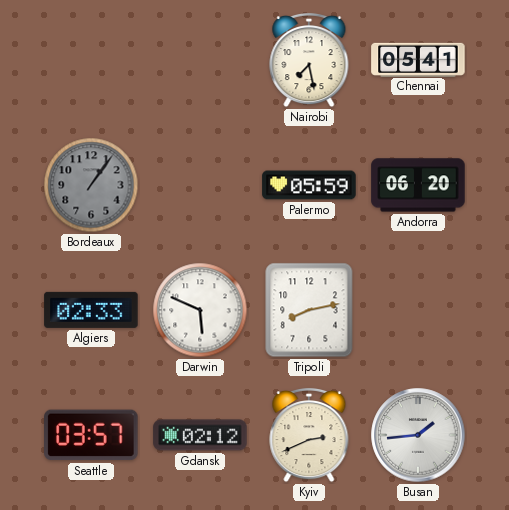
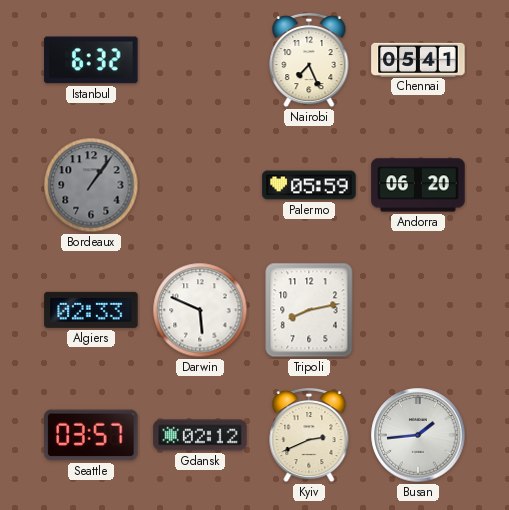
Istanbul: none -> 6:32 (91, 60)
Nairobi: 7:28 -> 7:26 (309, 60)
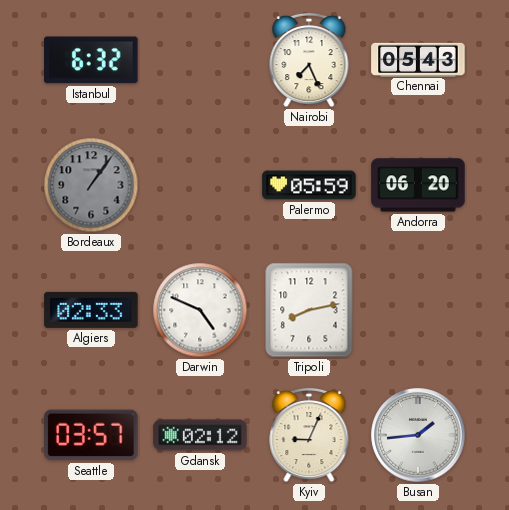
Chennai: 05:41 -> 05:43 (418, 59)
Darwin: 5:49 -> 4:49 (200, 310)
Kyiv: 2:41 -> 9:04 (309, 435)
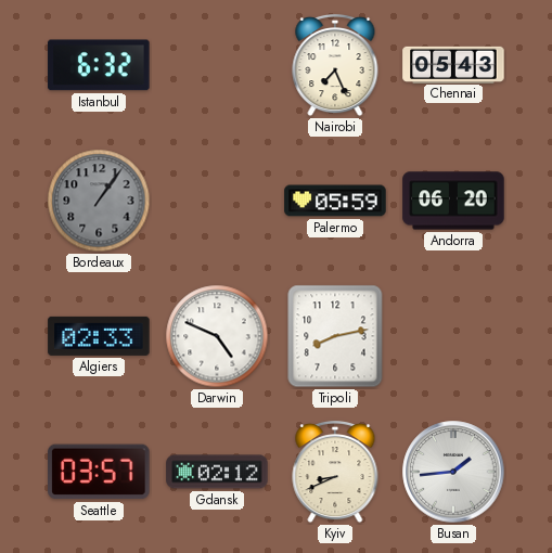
Kyiv: 9:04 -> 8:41 (335, 472)
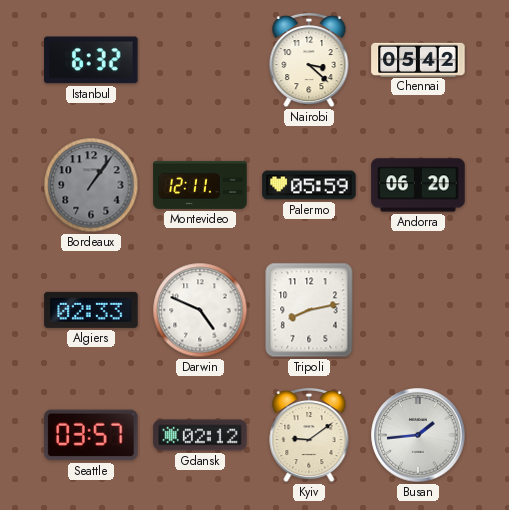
Nairobi: 7:26 -> 3:22 (309, 60)
Chennai: 05:43 -> 05:42 (418, 59)
Montevideo: none -> 12:11 (200, 185)
Kyiv: 8:41 -> 9:09 (309, 435)
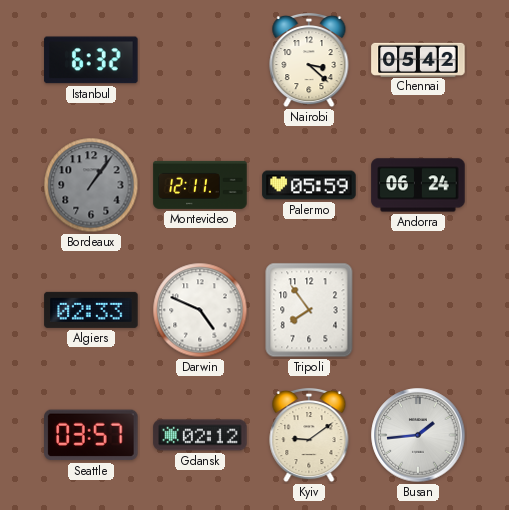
Andorra: 06:20 -> 06:24 (418, 185)
Tripoli: 8:13 -> 7:54 (309, 310)
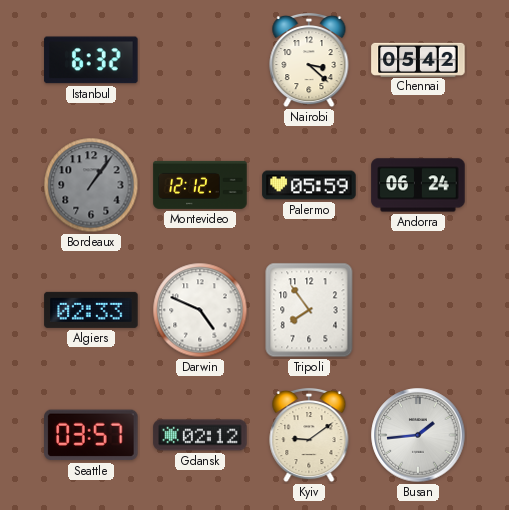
Montevideo: 12:11 -> 12:12 (200, 185)
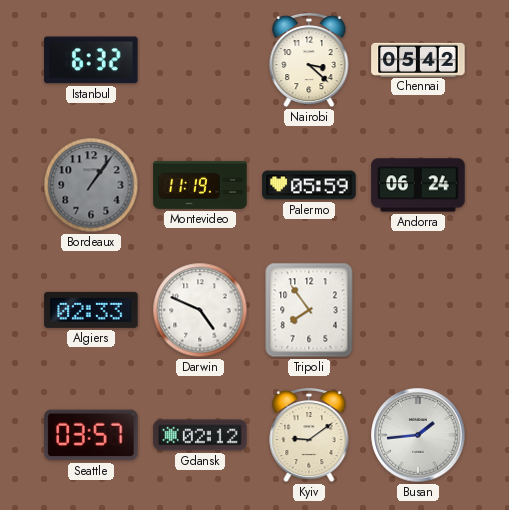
Montevideo: 12:12 -> 11:19 (200, 185)
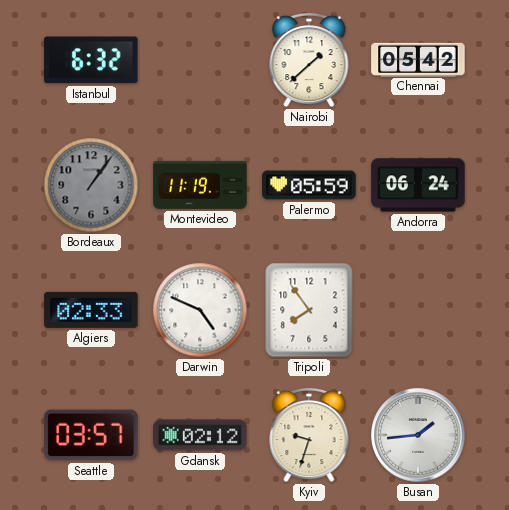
Nairobi: 3:22 -> 1:38 (309, 60)
Kyiv: 9:09 -> 9:33 (309, 435)
